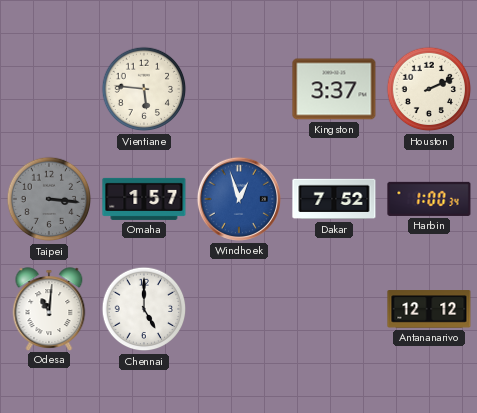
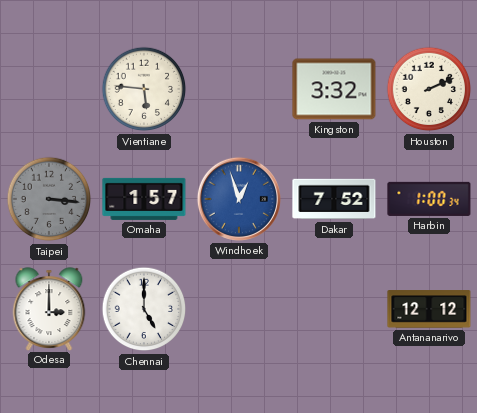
Kingston: 3:37 -> 3:32 (334, 89)
Odesa: 11:01 -> 3:00 (49, 309)
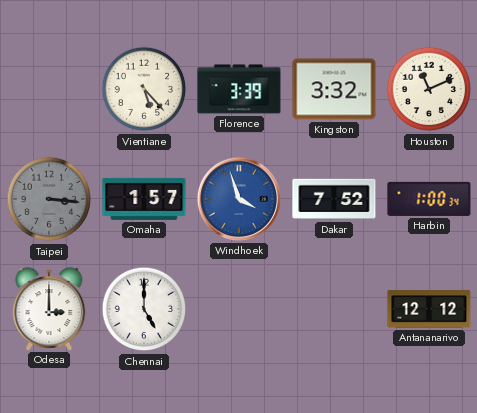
Vientiane: 5:46 -> 5:23 (144, 89)
Florence: none -> 3:39 (239, 89)
Houston: 2:11 -> 11:11 (429, 89)
Windhoek: 12:57 -> 3:57 (239, 199)
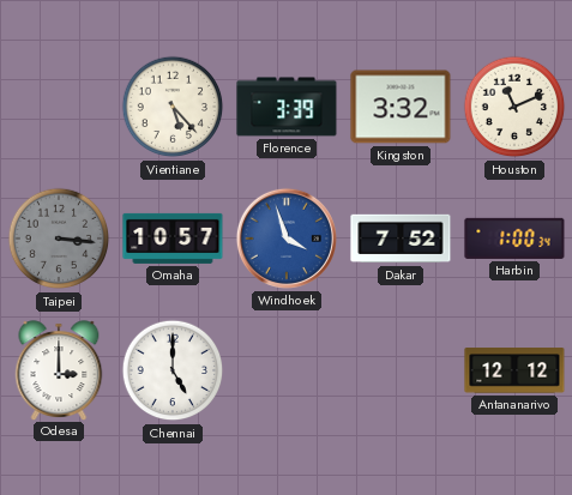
Omaha: 1:57 -> 10:57 (173, 239)
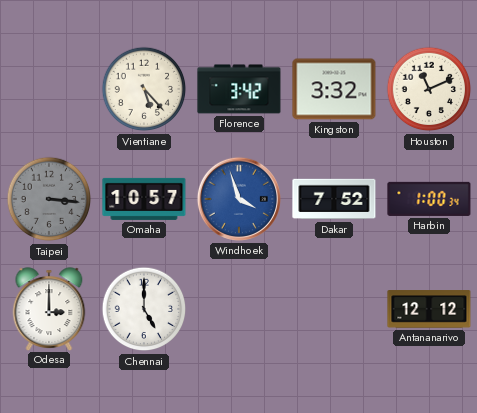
Florence: 3:39 -> 3:42 (239, 89)
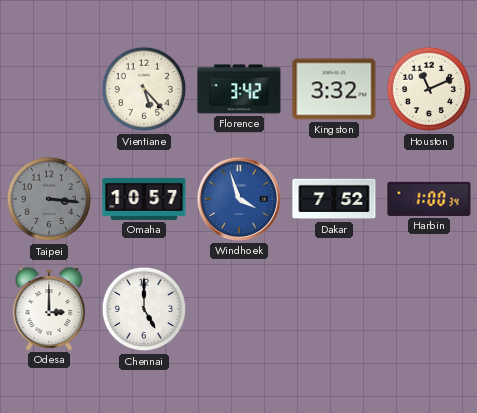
Antananarivo: 12:12 -> none (429, 309)
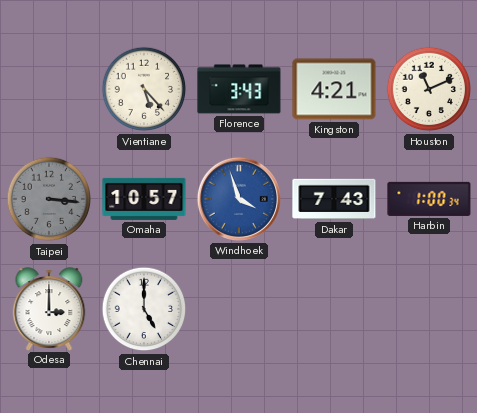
Florence: 3:42 -> 3:43 (239, 89)
Kingston: 3:32 -> 4:21 (334, 89)
Dakar: 7:52 -> 7:43 (334, 199)
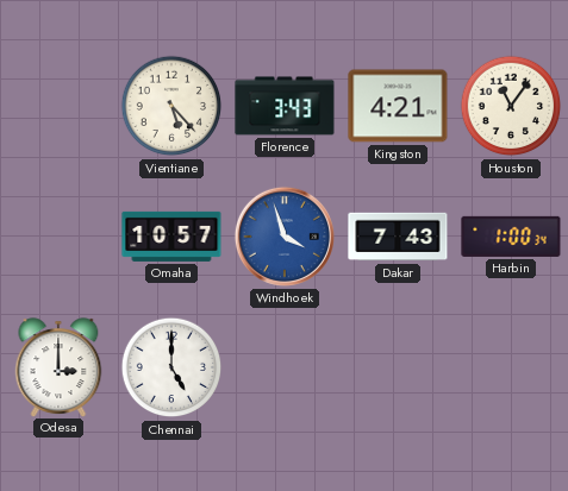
Houston: 11:11 -> 11:06 (511, 106)
Taipei: 3:16 -> none (49, 199)
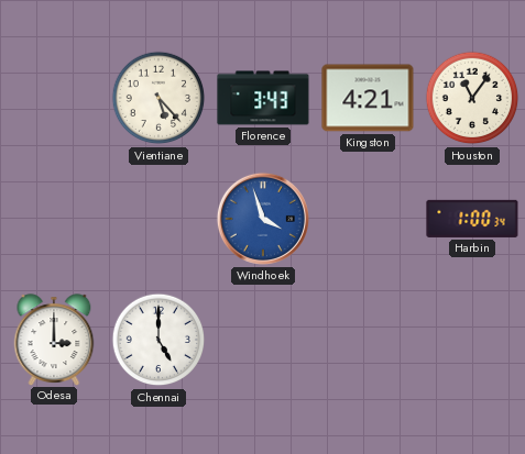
Omaha: 10:57 -> none (171, 237)
Dakar: 7:43 -> none (398, 237)
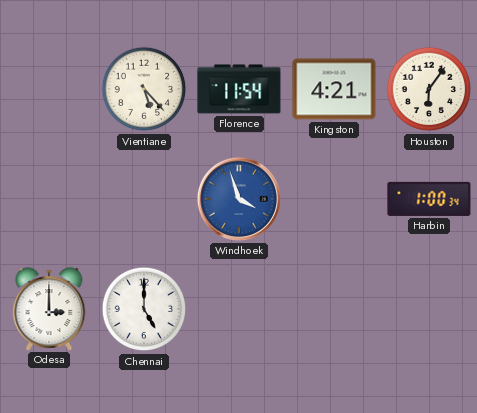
Florence: 3:43 -> 11:54 (239, 89)
Houston: 11:06 -> 6:06 (429, 89)
